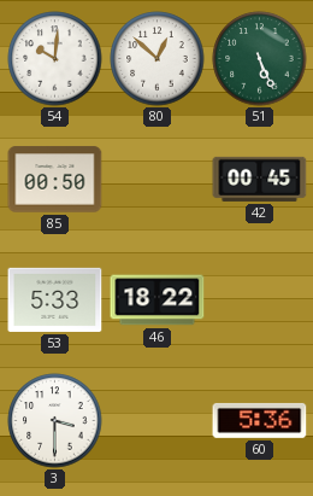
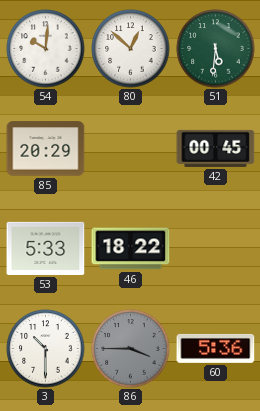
51: 5:26 -> 5:31 (216, 49)
85: 00:50 -> 20:29 (46, 149)
3: 3:30 -> 10:30 (46, 349)
86: none -> 3:45 (131, 349)
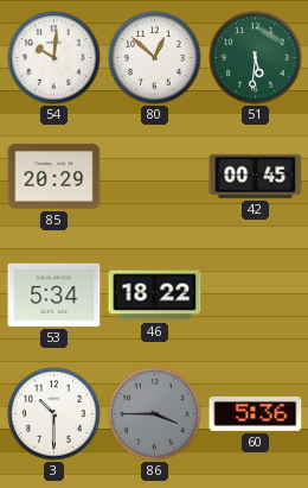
53: 5:33 -> 5:34 (54, 294)
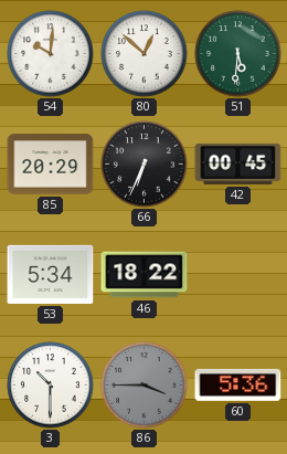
66: none -> 6:34 (145, 165)
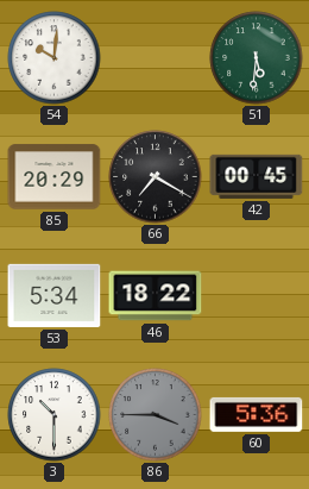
80: 12:52 -> none (145, 54)
66: 6:34 -> 7:20 (156, 177)
